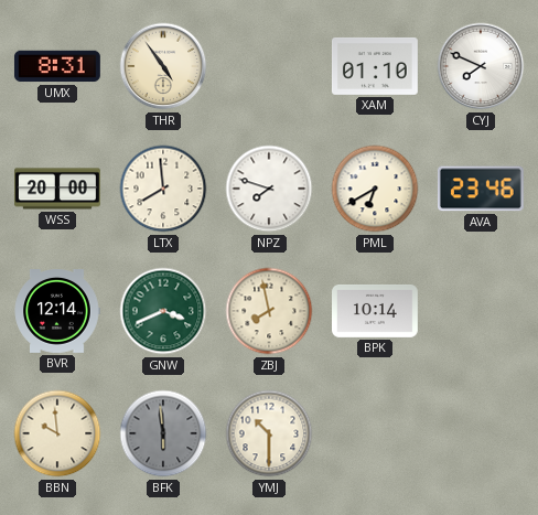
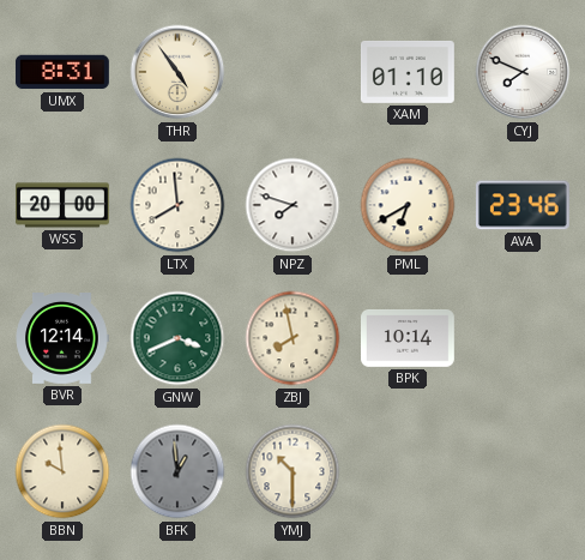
BFK: 5:59 -> 12:59 (177, 471)
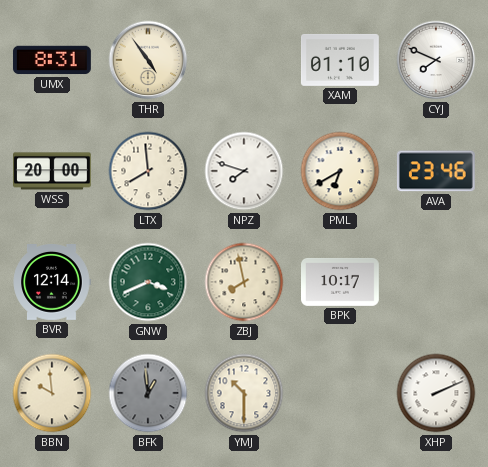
BPK: 10:14 -> 10:17 (341, 282)
XHP: none -> 2:11 (436, 393)
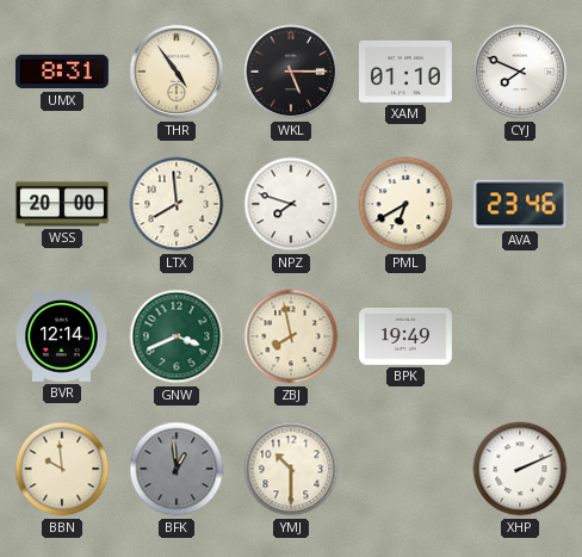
WKL: none -> 5:15 (291, 72)
BPK: 10:17 -> 19:49 (407, 336)
